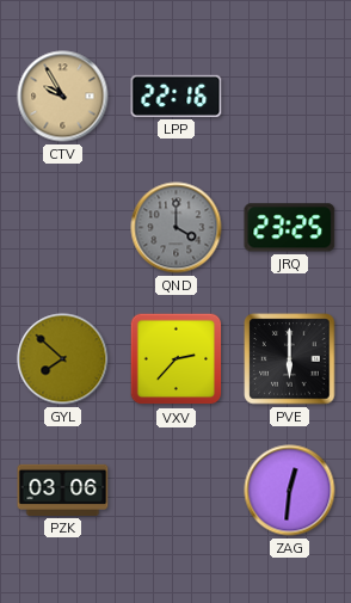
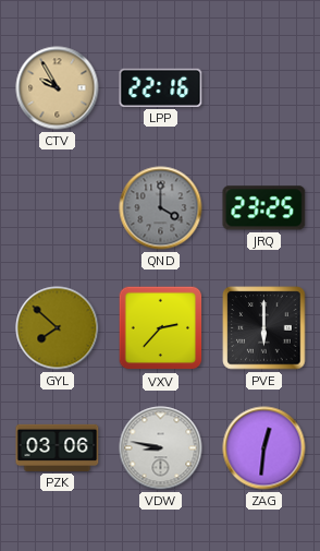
VDW: none -> 8:47 (161, 448)
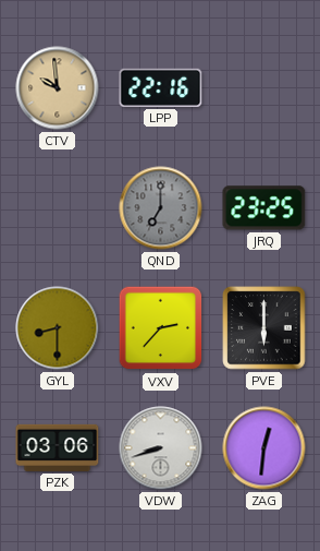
CTV: 9:55 -> 9:59 (58, 88)
QND: 4:00 -> 7:00 (161, 208)
GYL: 7:52 -> 8:30 (58, 328)
VDW: 8:47 -> 8:42 (161, 448)
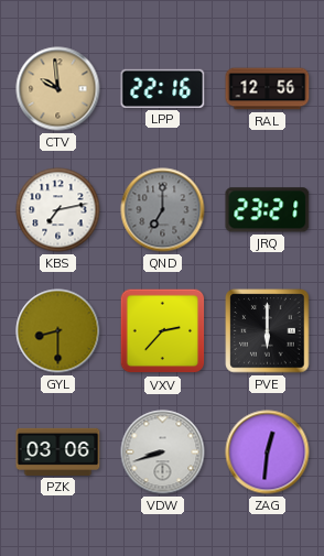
RAL: none -> 12:56 (268, 89)
KBS: none -> 7:13 (58, 210)
JRQ: 23:25 -> 23:21 (268, 210)
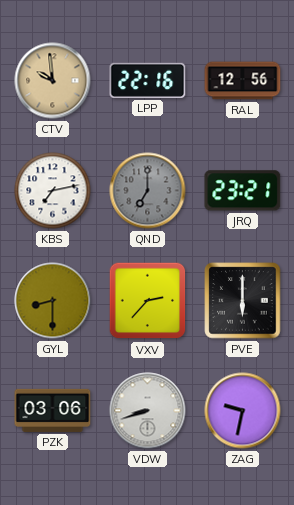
ZAG: 12:31 -> 9:32 (243, 411)
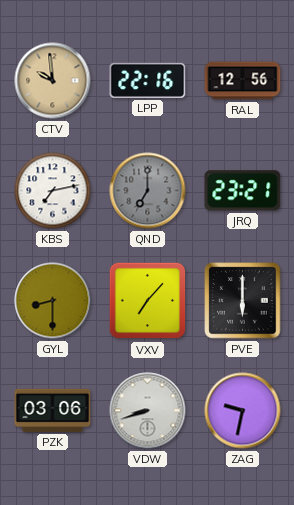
VXV: 2:37 -> 7:07 (148, 301)
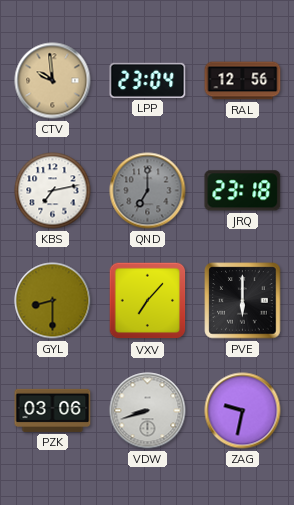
LPP: 22:16 -> 23:04 (148, 80)
JRQ: 23:21 -> 23:18 (243, 191)
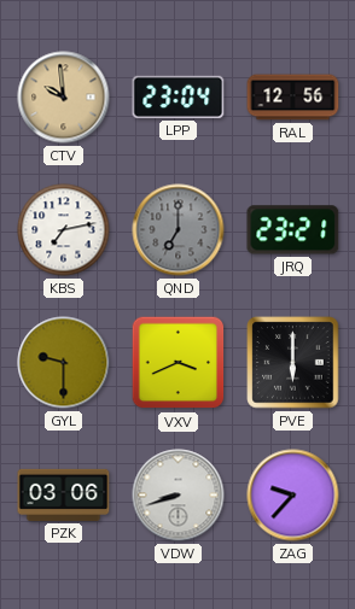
JRQ: 23:18 -> 23:21 (293, 230)
GYL: 8:30 -> 9:30 (64, 363)
VXV: 7:07 -> 3:41 (179, 363)
ZAG: 9:32 -> 9:37 (293, 496)
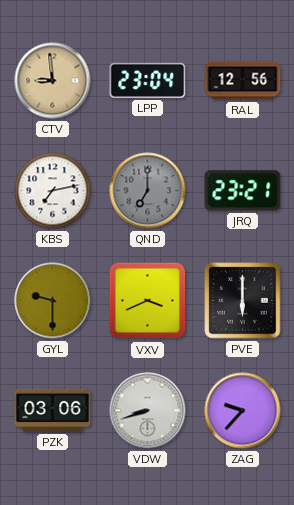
CTV: 9:59 -> 8:59 (53, 81)
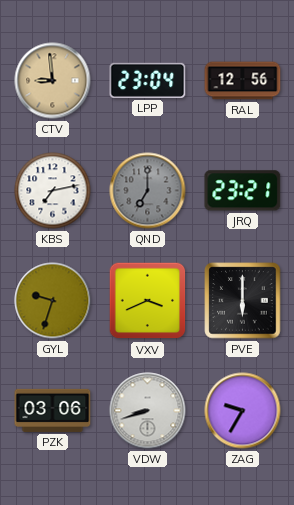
GYL: 9:30 -> 9:33 (53, 301)
ZAG: 9:37 -> 9:35 (243, 411)
